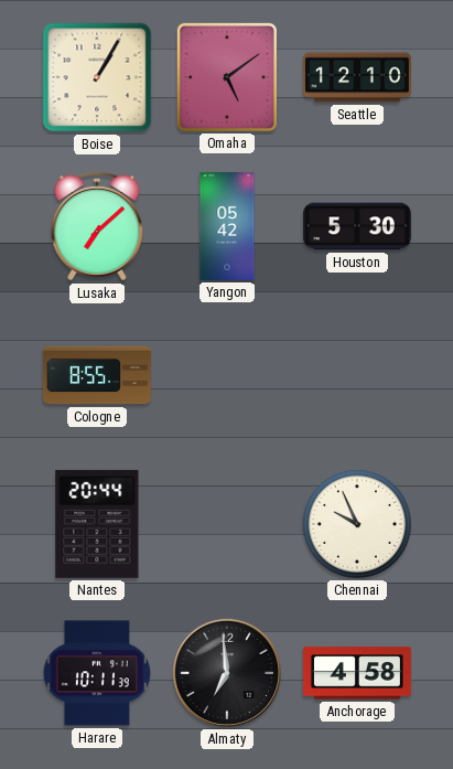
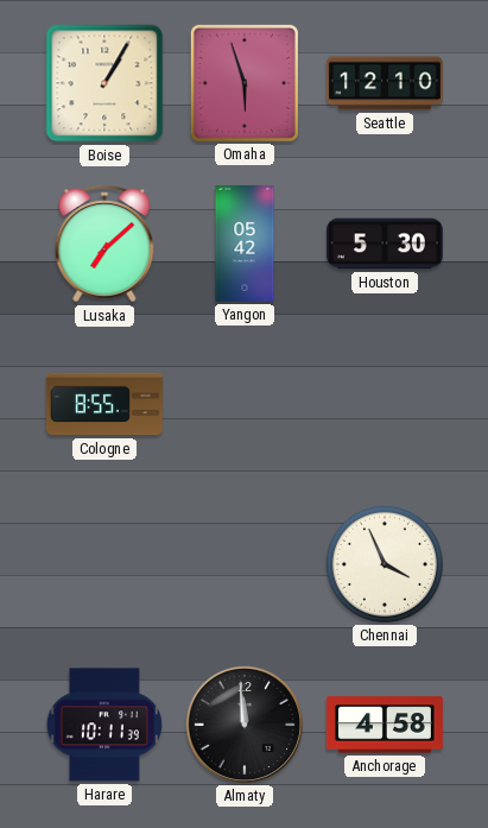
Omaha: 5:09 -> 5:57 (245, 83)
Nantes: 20:44 -> none (97, 524)
Chennai: 9:56 -> 3:56 (385, 564)
Almaty: 6:59 -> 11:59 (245, 725)
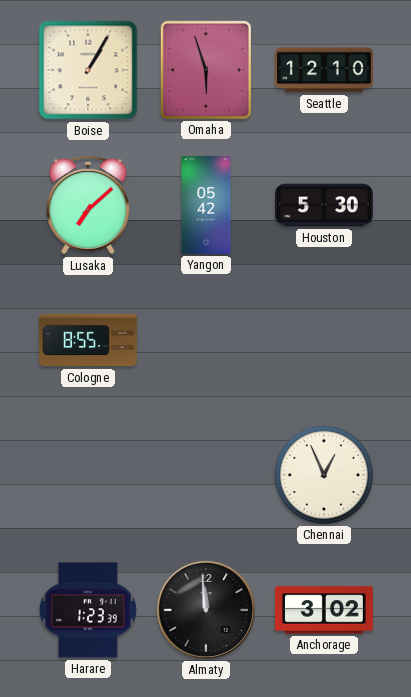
Chennai: 3:56 -> 12:56 (324, 475)
Harare: 10:11 -> 1:23 (88, 610)
Anchorage: 4:58 -> 3:02 (324, 610)
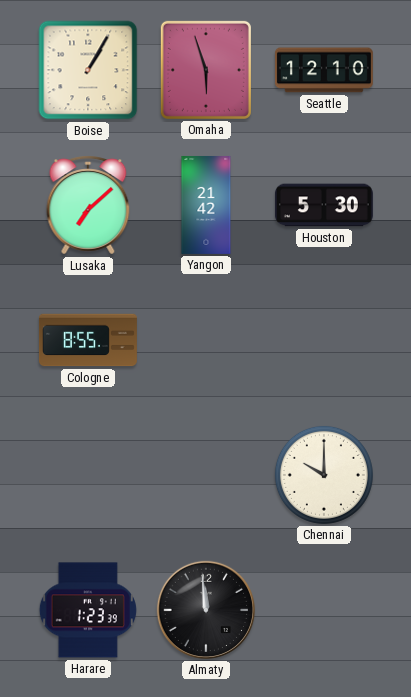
Yangon: 05:42 -> 21:42 (206, 205)
Chennai: 12:56 -> 10:00 (324, 475)
Anchorage: 3:02 -> none (324, 610)
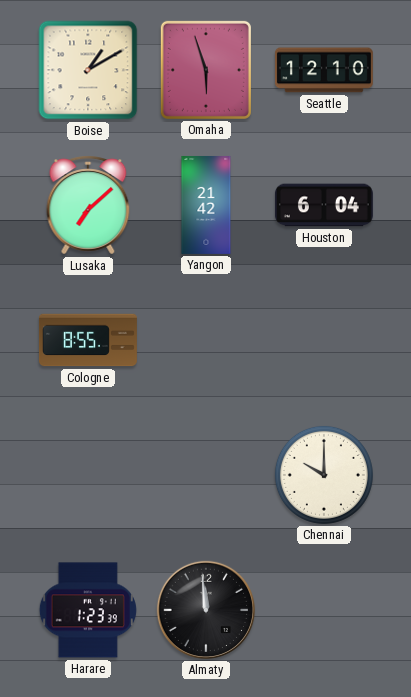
Boise: 1:05 -> 1:10 (88, 70)
Houston: 5:30 -> 6:04 (324, 205)
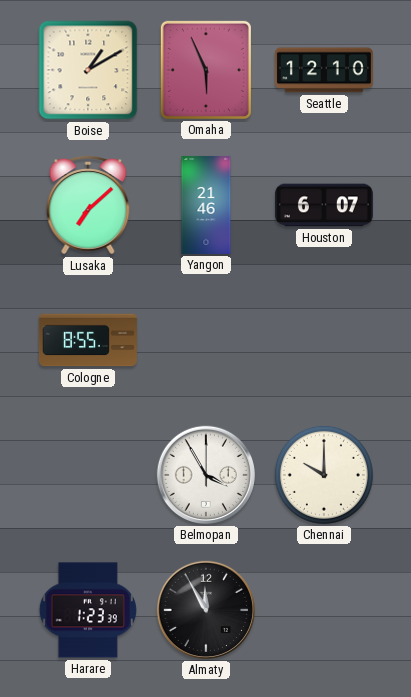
Omaha: 5:57 -> 5:56 (206, 70)
Yangon: 21:42 -> 21:46 (206, 205)
Houston: 6:04 -> 6:07 (324, 205)
Belmopan: none -> 3:55 (206, 475)
Almaty: 11:59 -> 11:55 (206, 610)
